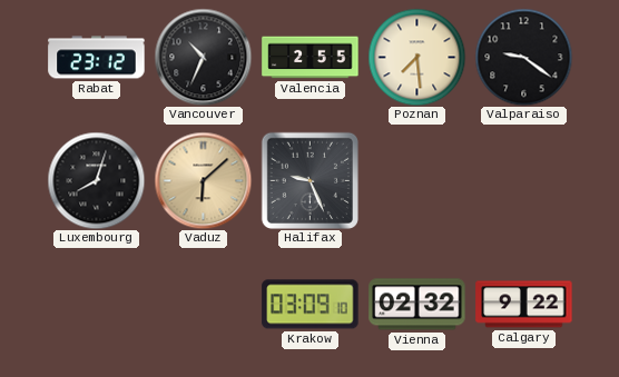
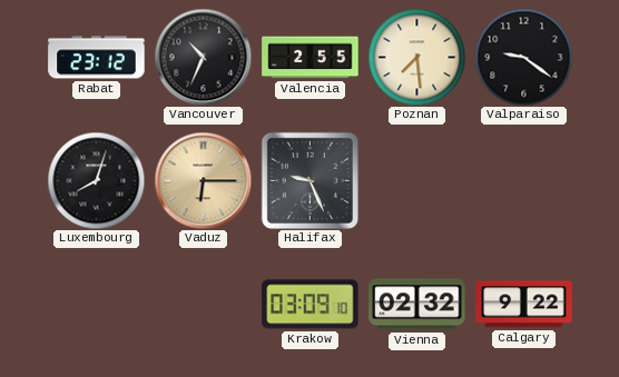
Vaduz: 6:08 -> 6:15 (203, 180)
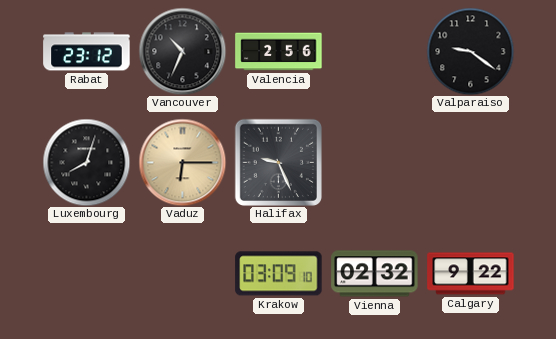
Valencia: 2:55 -> 2:56 (279, 52)
Poznan: 7:29 -> none (416, 57)
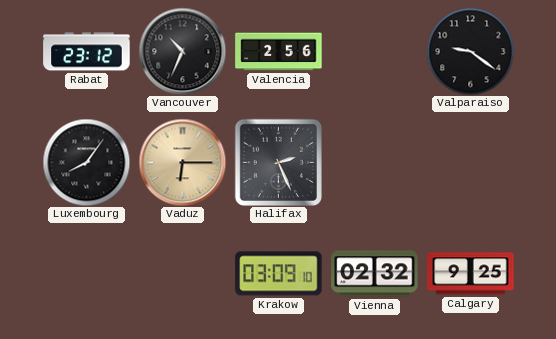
Luxembourg: 8:03 -> 8:06 (86, 162)
Halifax: 9:26 -> 2:26 (278, 162)
Calgary: 9:22 -> 9:25 (471, 274)
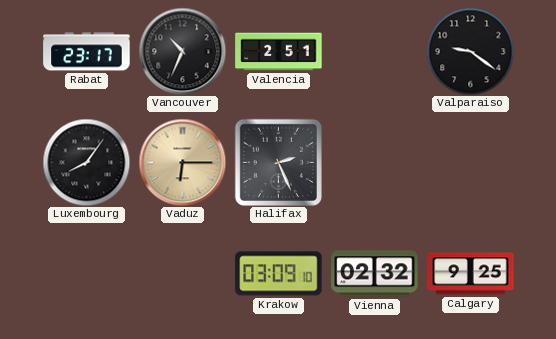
Rabat: 23:12 -> 23:17 (87, 52)
Valencia: 2:56 -> 2:51 (279, 52)
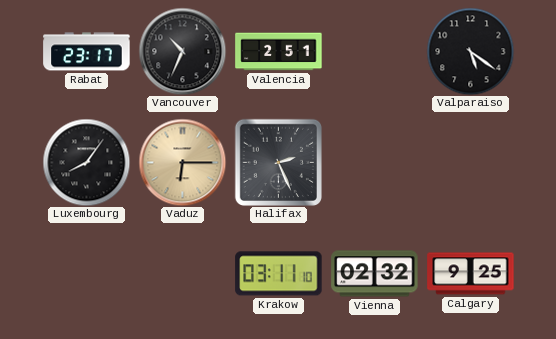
Valparaiso: 9:21 -> 5:21 (470, 51)
Krakow: 03:09 -> 03:11 (279, 274)
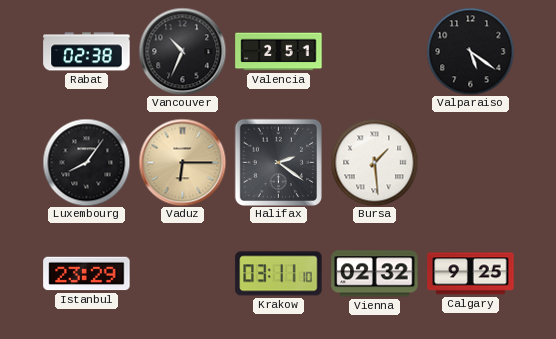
Rabat: 23:17 -> 02:38 (87, 52)
Halifax: 2:26 -> 2:21 (278, 162)
Bursa: none -> 1:29 (374, 162)
Istanbul: none -> 23:29 (87, 274)
